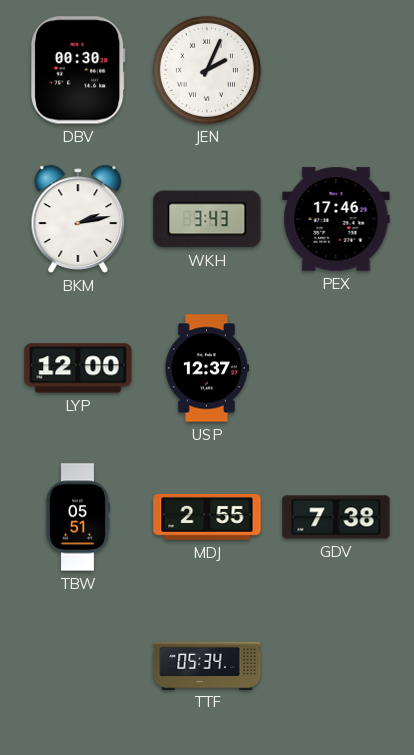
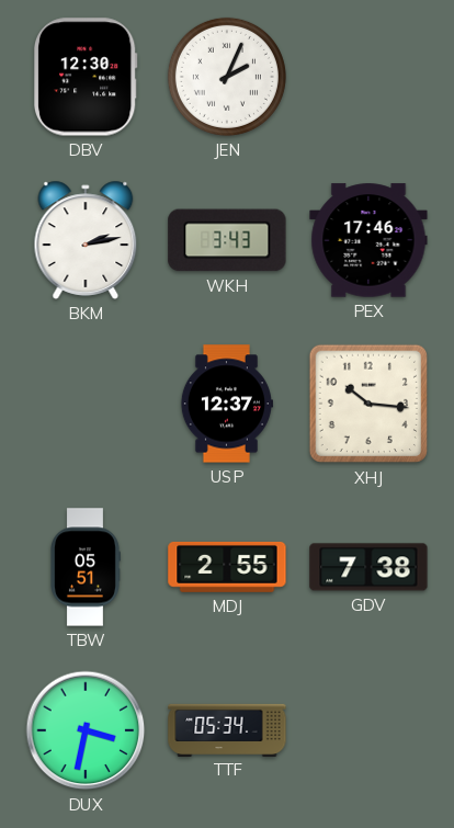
DBV: 00:30 -> 12:30 (87, 77)
LYP: 12:00 -> none (78, 368)
XHJ: none -> 10:16 (368, 404)
DUX: none -> 3:32 (86, 730)
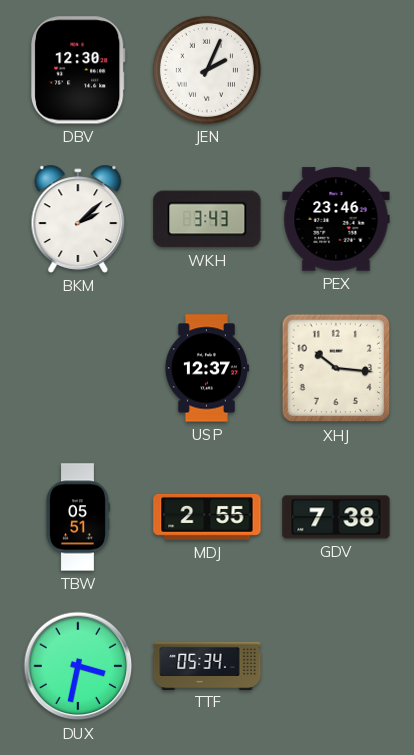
BKM: 2:13 -> 2:08 (78, 219)
PEX: 17:46 -> 23:46 (336, 219)
